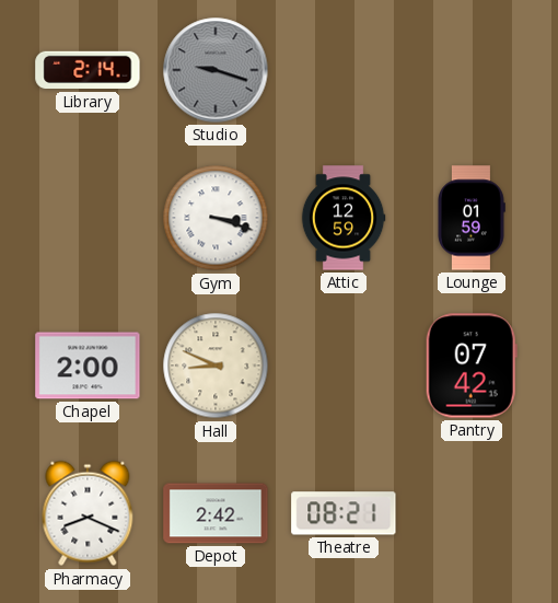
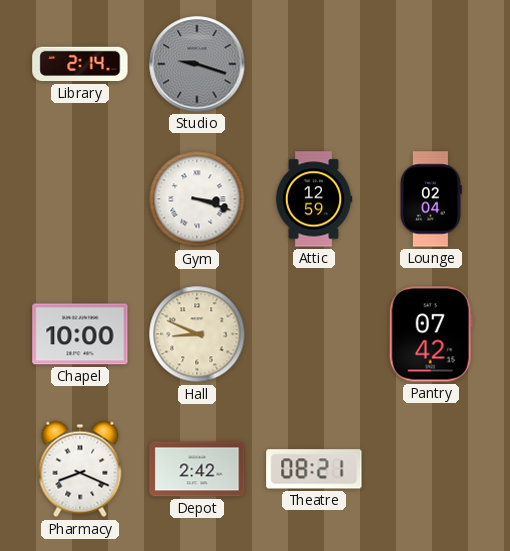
Lounge: 01:59 -> 02:04 (431, 199)
Chapel: 2:00 -> 10:00 (80, 334)
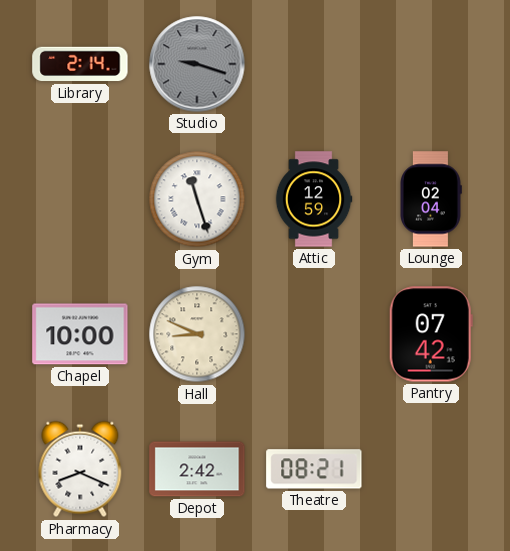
Gym: 3:18 -> 11:27 (197, 199)
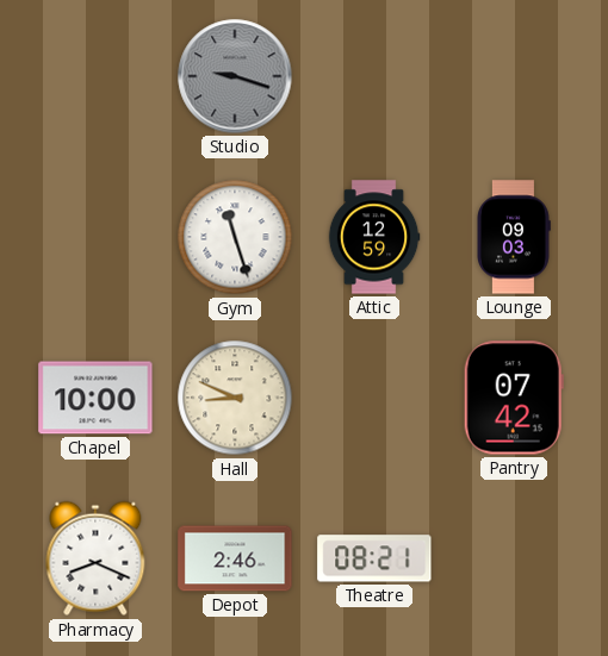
Library: 2:14 -> none (80, 64)
Lounge: 02:04 -> 09:03 (514, 237)
Depot: 2:42 -> 2:46 (235, 558)
